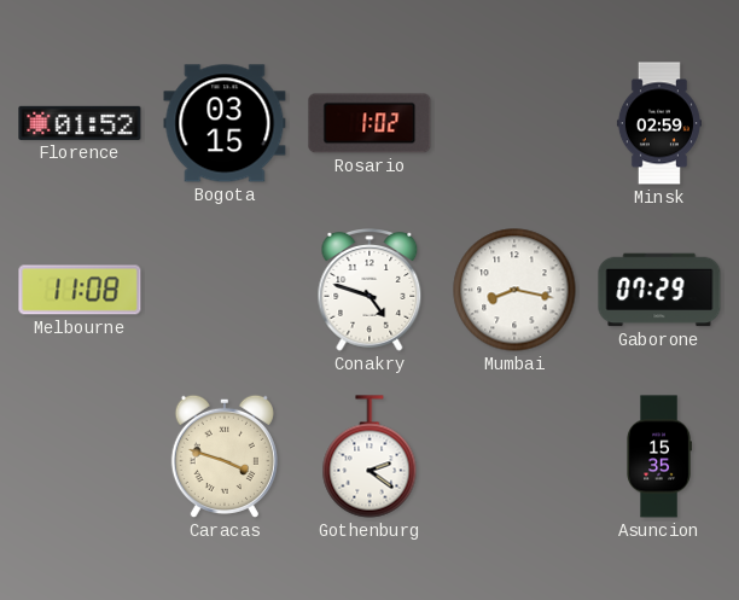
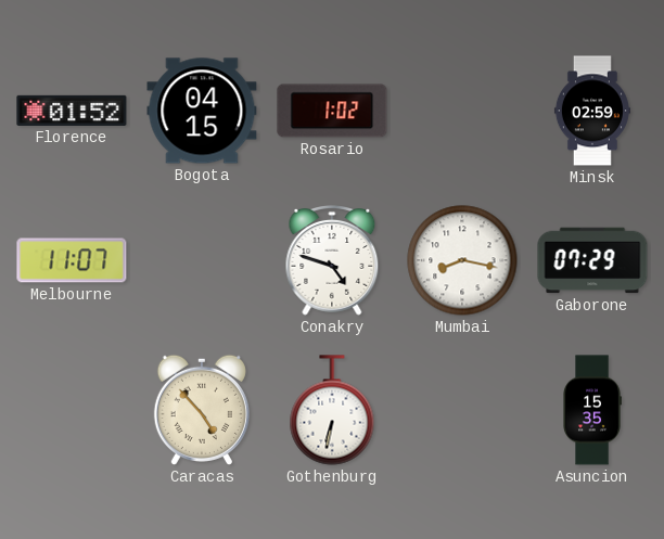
Bogota: 03:15 -> 04:15 (202, 111)
Melbourne: 11:08 -> 11:07 (72, 260)
Caracas: 3:48 -> 4:53 (202, 410)
Gothenburg: 2:21 -> 6:32 (332, 410)
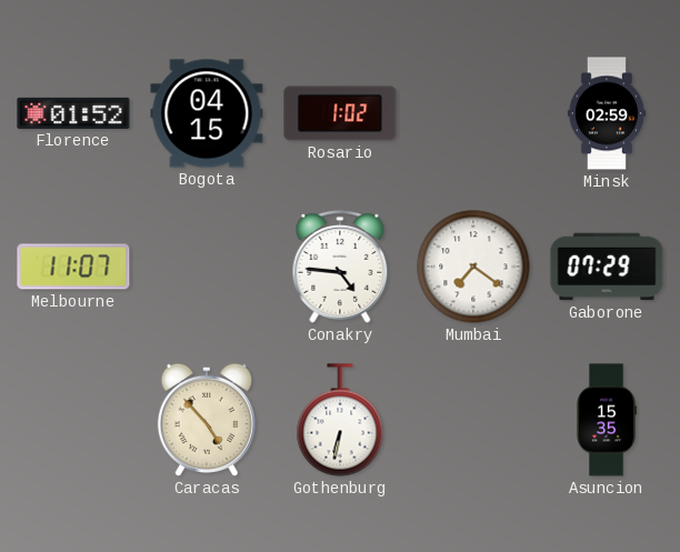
Conakry: 4:48 -> 4:46 (340, 268)
Mumbai: 8:17 -> 7:21 (473, 267)
